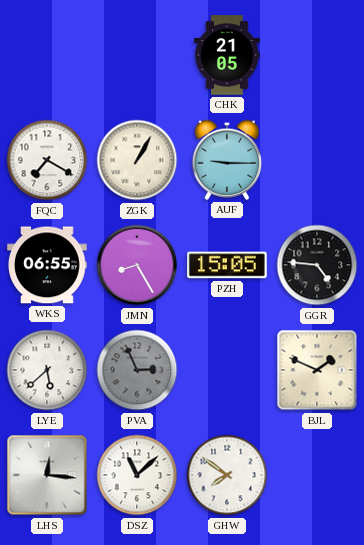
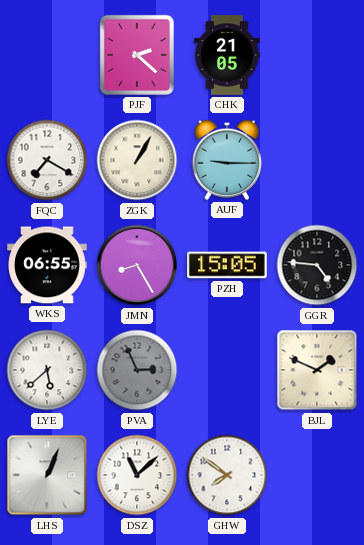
PJF: none -> 2:22 (137, 55)
LHS: 12:16 -> 1:04 (47, 475)
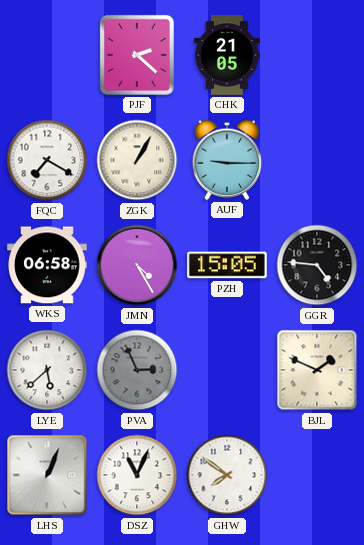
WKS: 06:55 -> 06:58 (47, 265)
JMN: 8:25 -> 4:25 (137, 265)
DSZ: 11:08 -> 11:04 (137, 475)
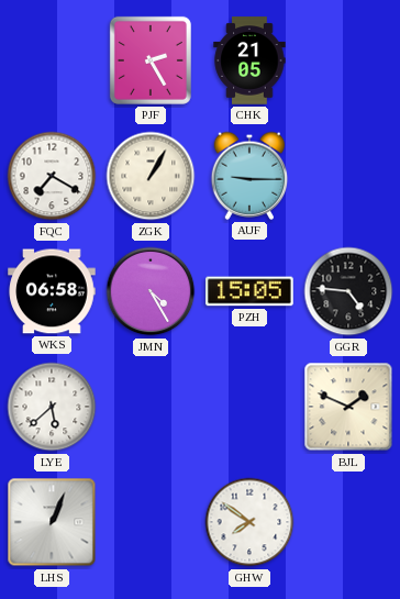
PJF: 2:22 -> 2:25 (151, 60)
PVA: 2:56 -> none (137, 370)
DSZ: 11:04 -> none (137, 475)
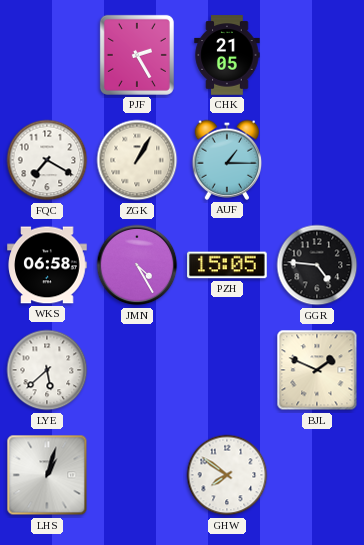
AUF: 9:15 -> 1:15 (227, 160)
LHS: 1:04 -> 1:03 (47, 475)
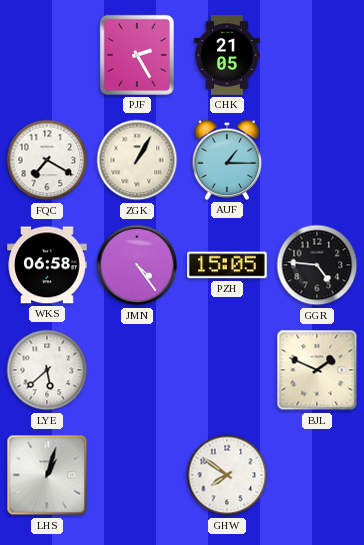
JMN: 4:25 -> 4:24 (137, 265)
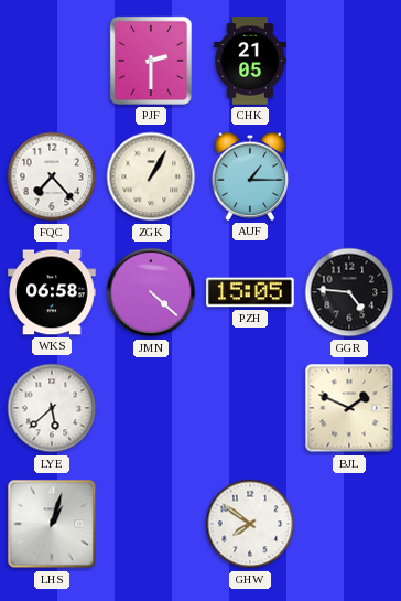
PJF: 2:25 -> 2:30 (151, 61)
FQC: 7:20 -> 7:23 (52, 176)
JMN: 4:24 -> 4:22 (151, 292)
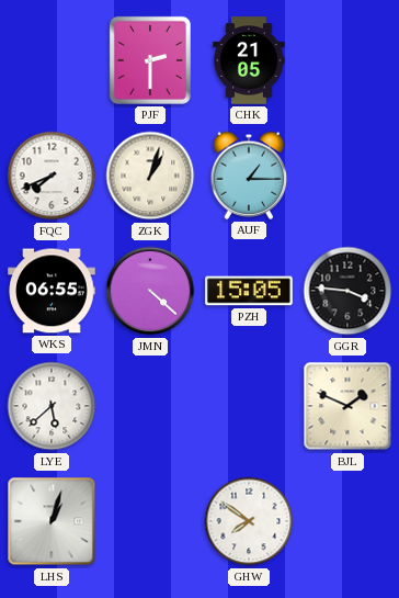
FQC: 7:23 -> 7:41 (52, 176)
ZGK: 1:05 -> 1:03 (150, 176)
WKS: 06:58 -> 06:55 (52, 291)
GGR: 4:46 -> 3:46 (347, 291)
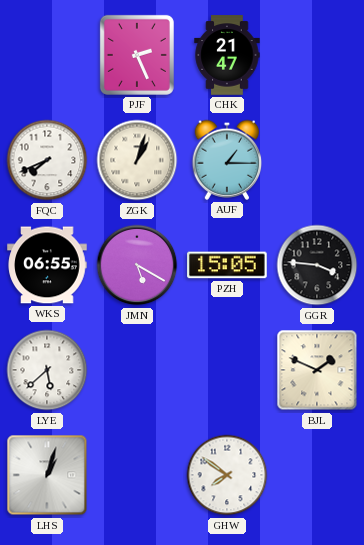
PJF: 2:30 -> 2:26 (137, 55)
CHK: 21:05 -> 21:47 (227, 55)
JMN: 4:22 -> 5:20 (137, 265)
